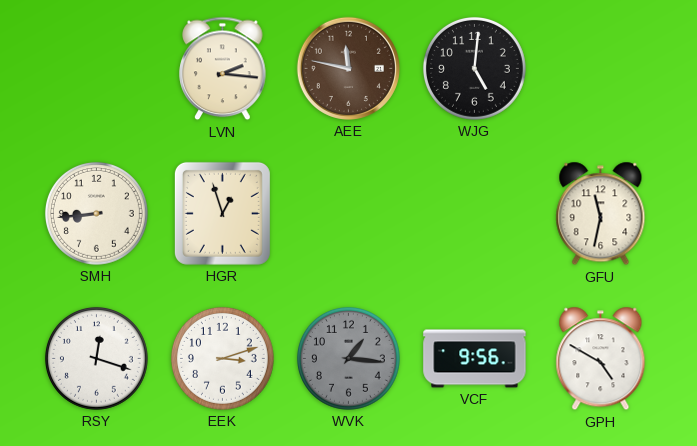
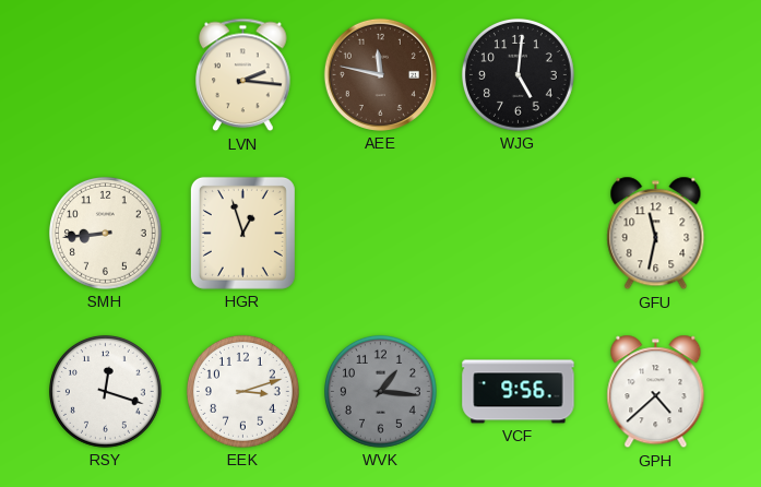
GPH: 4:50 -> 4:38 (656, 392)
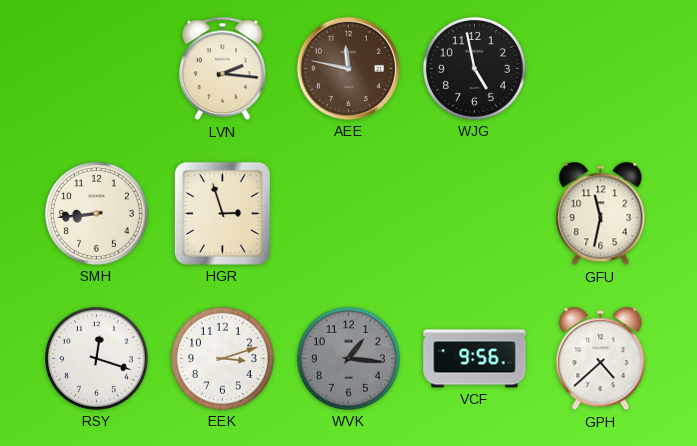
WJG: 5:01 -> 4:58 (474, 68)
HGR: 12:57 -> 2:57 (222, 213)
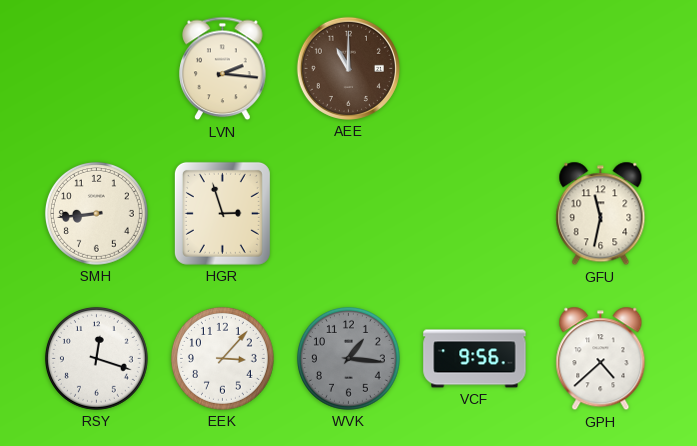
AEE: 11:47 -> 11:00 (348, 68)
WJG: 4:58 -> none (474, 68)
EEK: 3:12 -> 3:07 (222, 358)
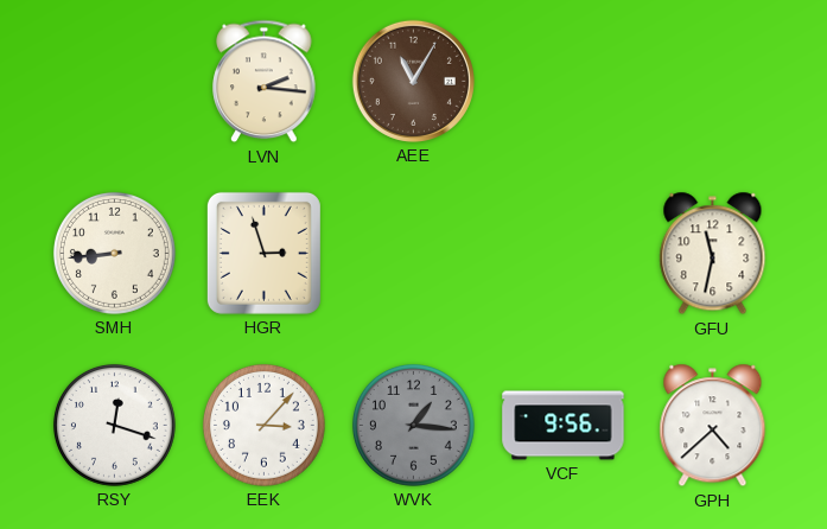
AEE: 11:00 -> 11:05 (413, 81)
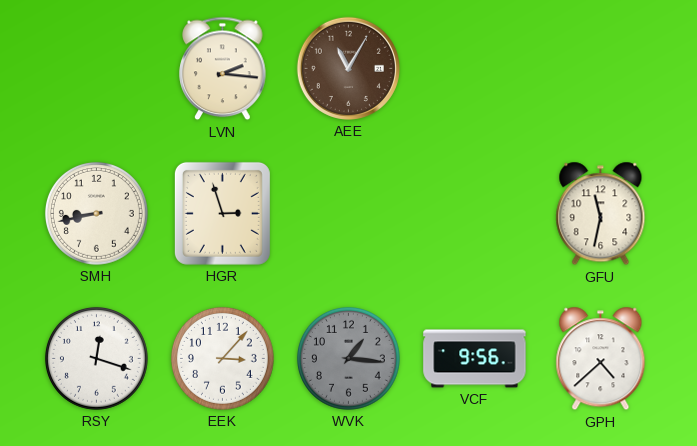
SMH: 8:44 -> 8:43 (96, 213)
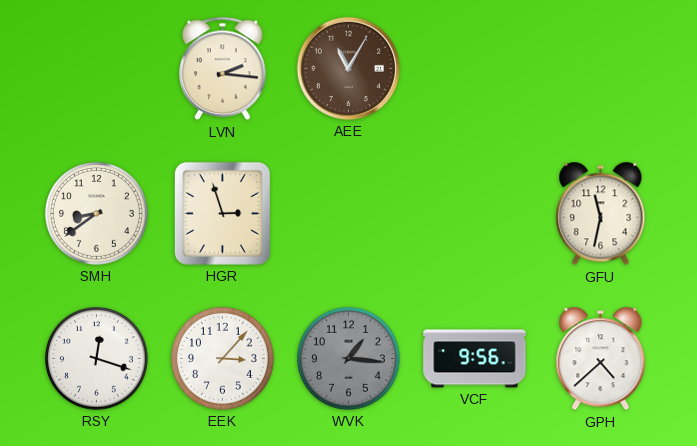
SMH: 8:43 -> 8:39 (96, 213)
